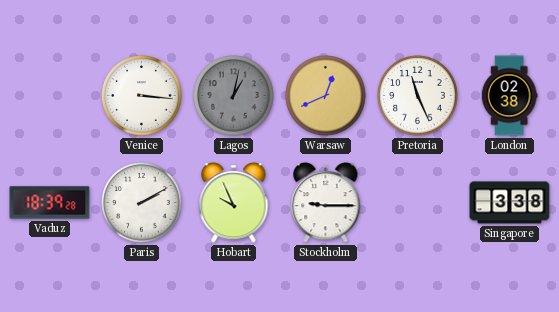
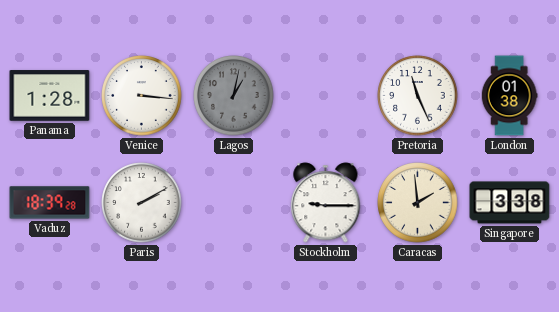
Panama: none -> 1:28 (50, 96)
Warsaw: 12:41 -> none (326, 96)
London: 02:38 -> 01:38 (509, 96)
Hobart: 9:56 -> none (234, 203)
Caracas: none -> 1:59 (418, 203)
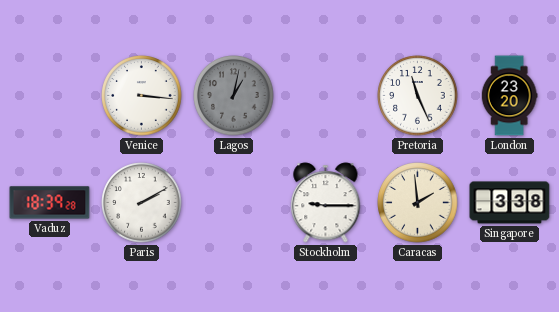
Panama: 1:28 -> none (50, 96)
London: 01:38 -> 23:20 (509, 96)
